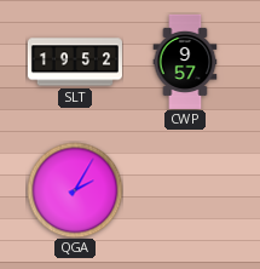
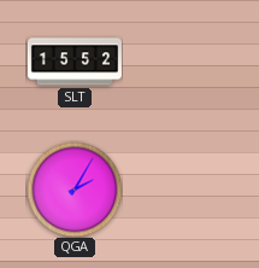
SLT: 19:52 -> 15:52 (75, 62)
CWP: 9:57 -> none (185, 62)
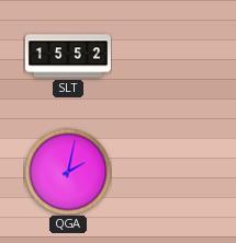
QGA: 2:05 -> 2:02 (68, 172)
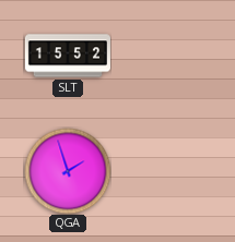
QGA: 2:02 -> 1:57 (68, 171)
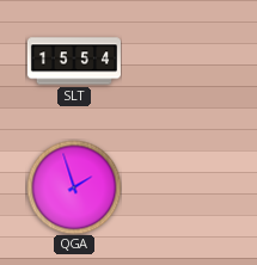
SLT: 15:52 -> 15:54 (74, 61)
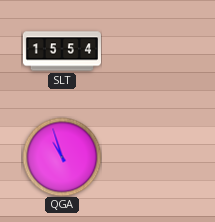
QGA: 1:57 -> 10:57 (62, 157)
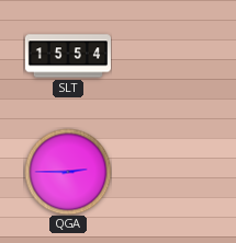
QGA: 10:57 -> 2:45 (68, 172)
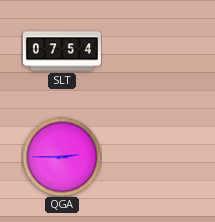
SLT: 15:54 -> 07:54 (62, 51)
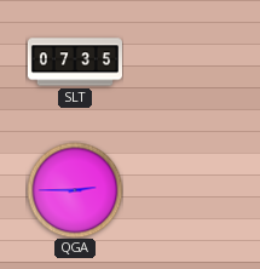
SLT: 07:54 -> 07:35 (75, 62)
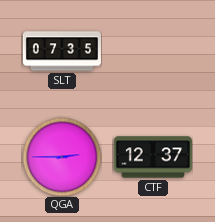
CTF: none -> 12:37 (153, 157)
